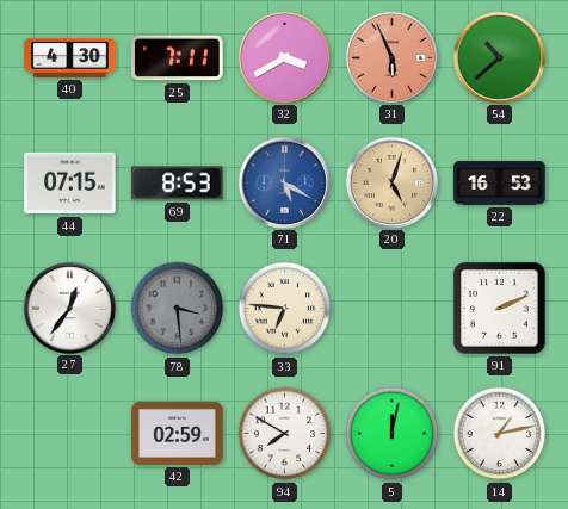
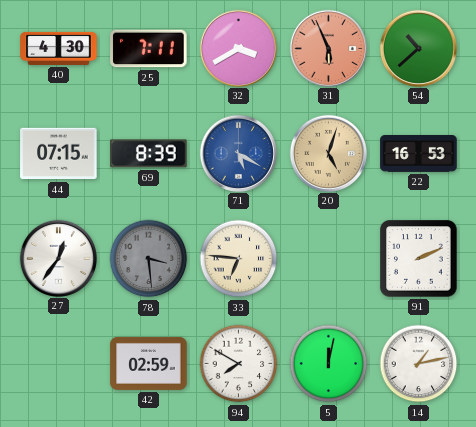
69: 8:53 -> 8:39 (149, 154)
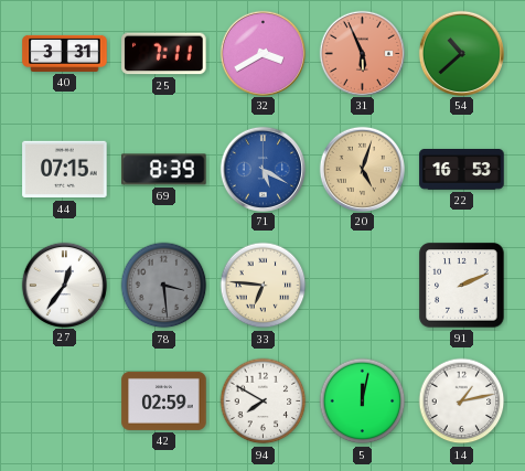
40: 4:30 -> 3:31 (65, 53)
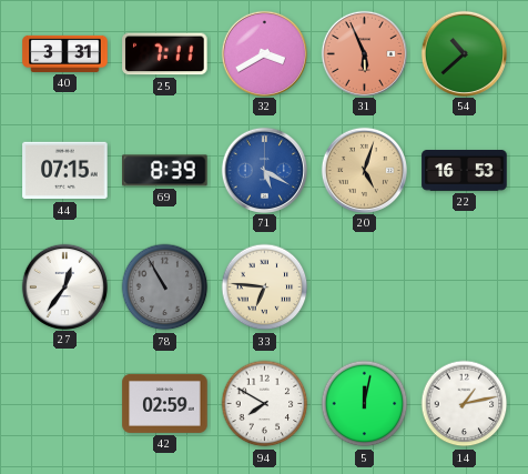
78: 3:29 -> 10:55 (165, 288)
91: 2:11 -> none (462, 286)
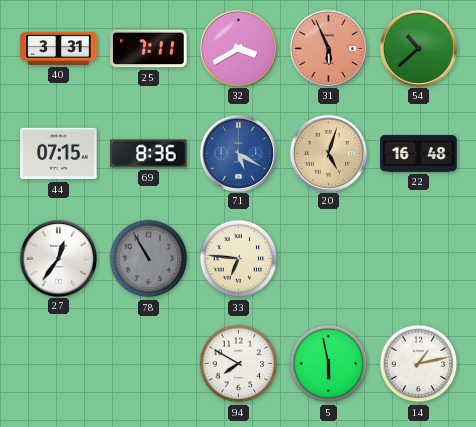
69: 8:39 -> 8:36 (149, 154)
22: 16:53 -> 16:48 (419, 154)
42: 02:59 -> none (165, 403)
5: 12:02 -> 5:58 (329, 364)
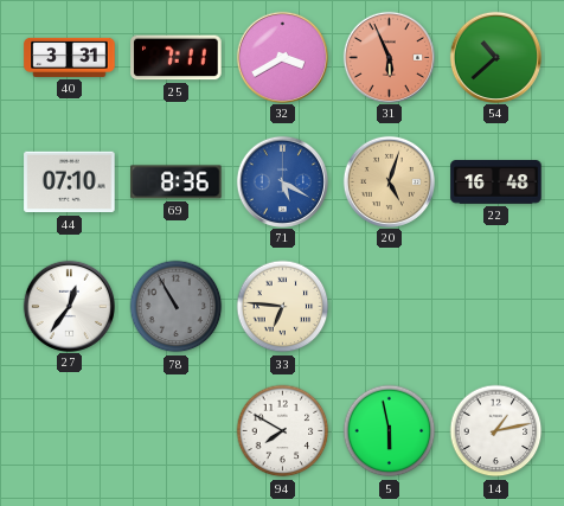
44: 07:15 -> 07:10 (70, 182)
